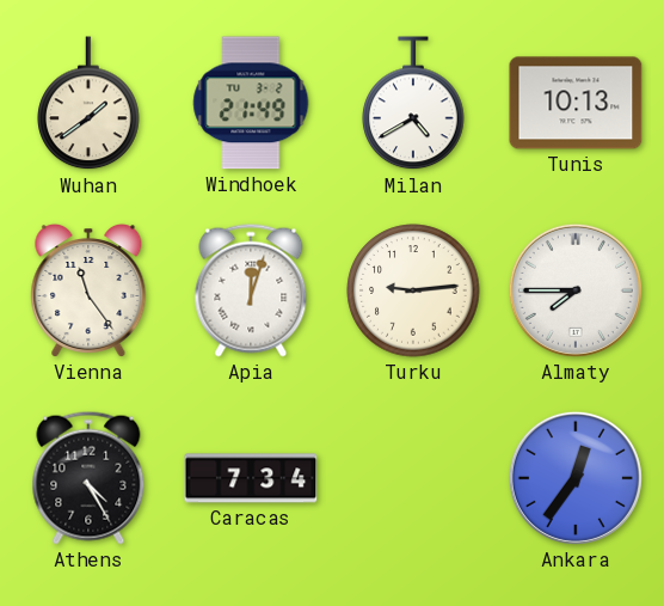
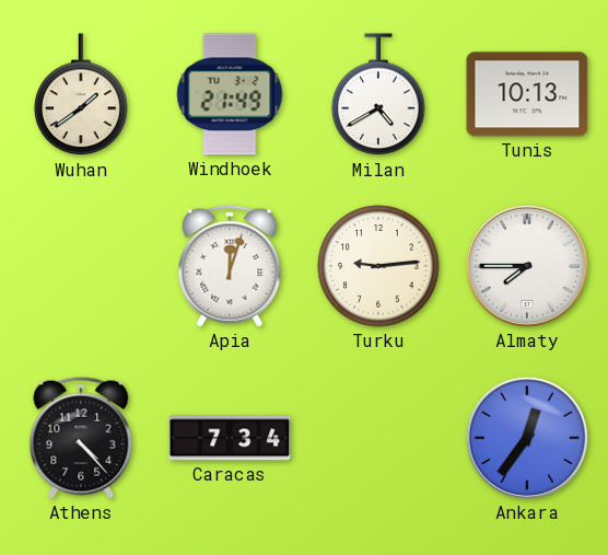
Vienna: 11:24 -> none (88, 292)
Athens: 4:25 -> 4:23 (81, 438)
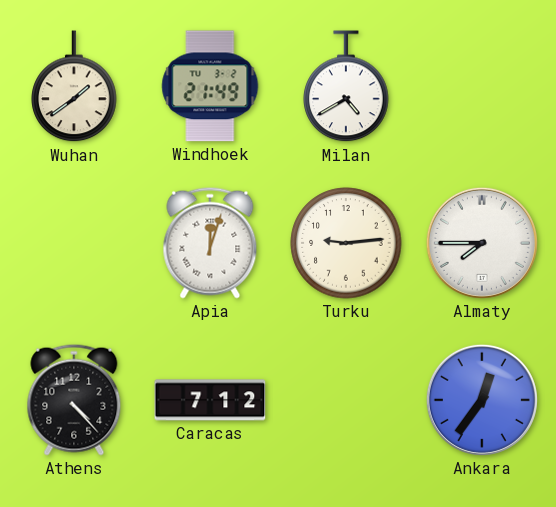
Tunis: 10:13 -> none (527, 94)
Caracas: 7:34 -> 7:12 (210, 400)
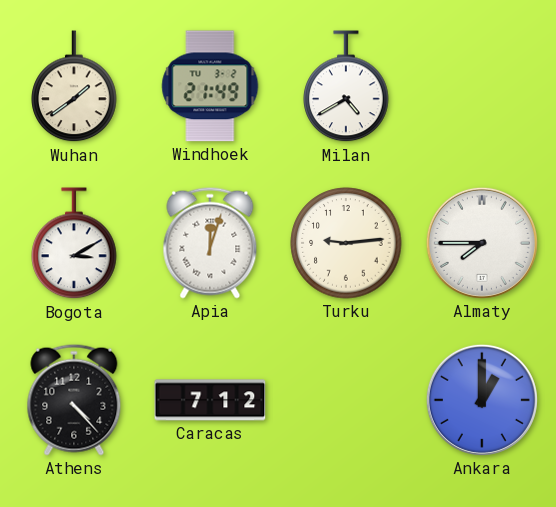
Bogota: none -> 3:10 (74, 244)
Ankara: 12:36 -> 1:00 (482, 400)
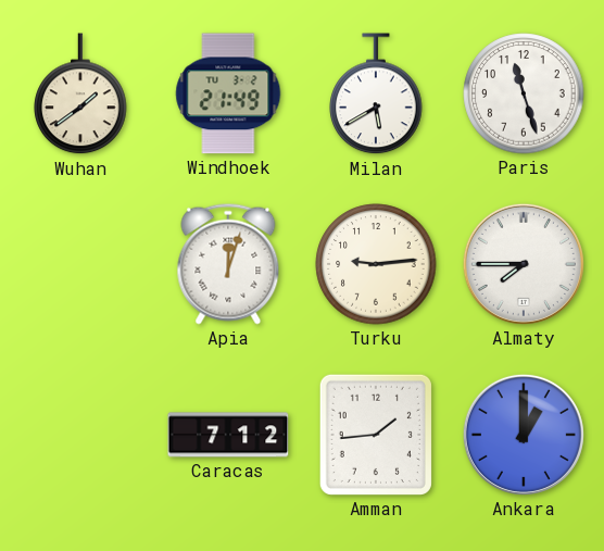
Milan: 4:40 -> 5:40 (376, 95)
Paris: none -> 11:27 (524, 93)
Bogota: 3:10 -> none (74, 244)
Athens: 4:23 -> none (74, 400)
Amman: none -> 1:44 (376, 435)
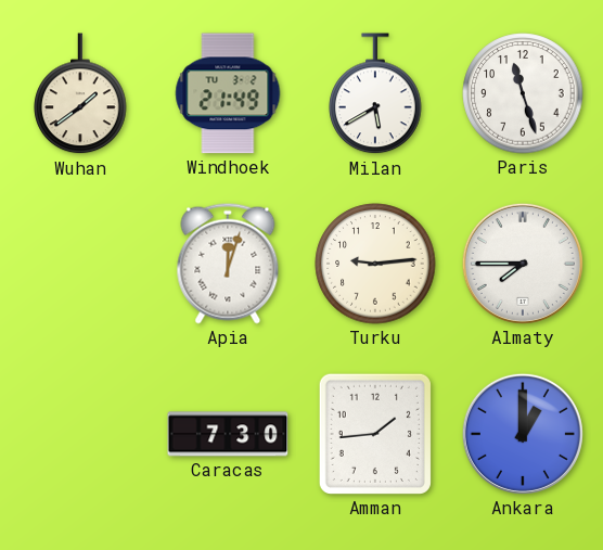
Caracas: 7:12 -> 7:30 (228, 434)
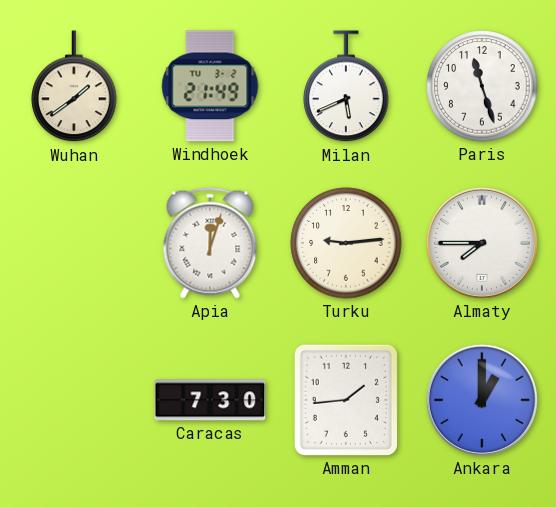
Milan: 5:40 -> 5:41 (346, 87)
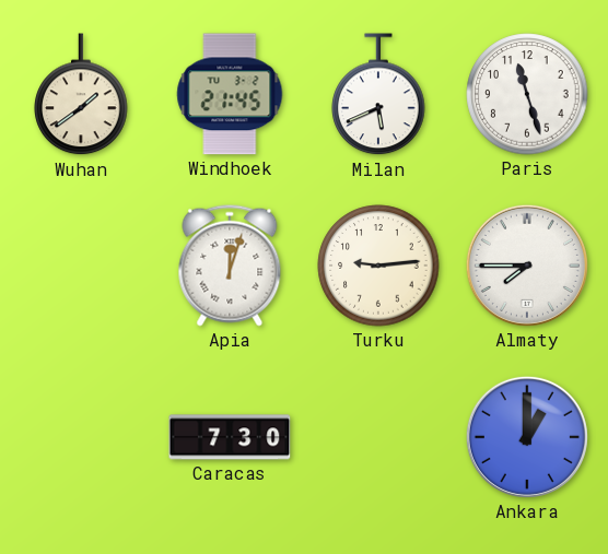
Windhoek: 21:49 -> 21:45 (230, 94)
Amman: 1:44 -> none (346, 400)
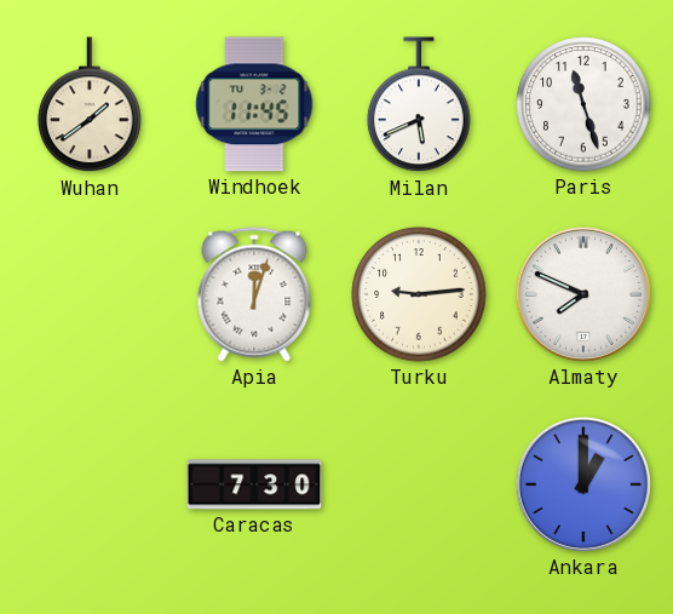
Windhoek: 21:45 -> 11:45 (254, 104)
Almaty: 7:45 -> 7:49 (583, 294)
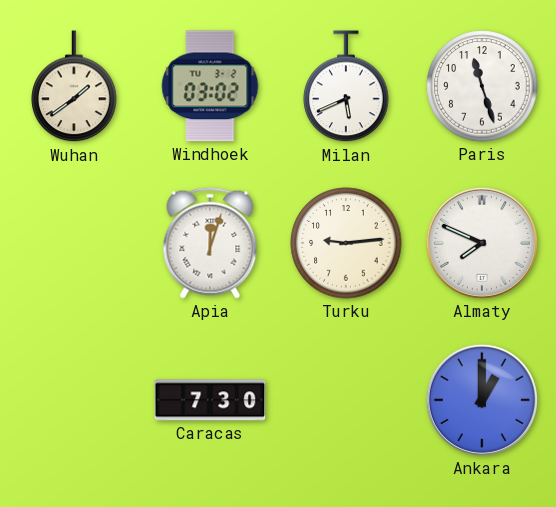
Windhoek: 11:45 -> 03:02 (210, 86)
